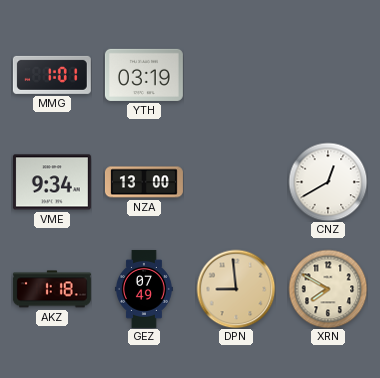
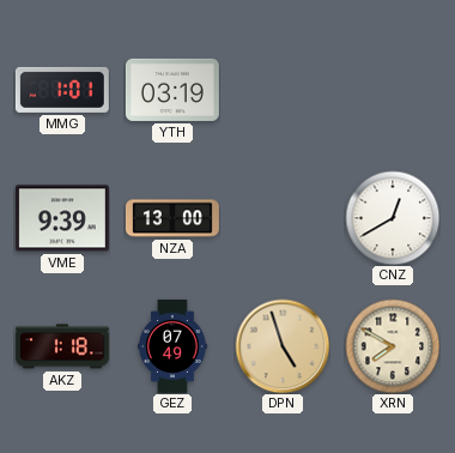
VME: 9:34 -> 9:39 (62, 218)
DPN: 8:59 -> 4:57 (283, 346)
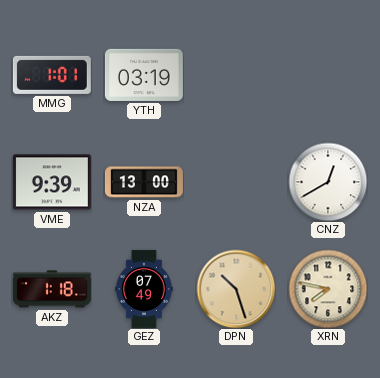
DPN: 4:57 -> 10:27 (236, 289)
XRN: 7:50 -> 7:47 (328, 289)
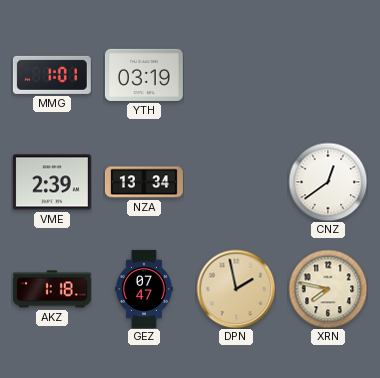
VME: 9:39 -> 2:39 (52, 182)
NZA: 13:00 -> 13:34 (144, 182)
CNZ: 12:40 -> 12:39 (328, 182)
GEZ: 07:49 -> 07:47 (144, 289)
DPN: 10:27 -> 1:58 (236, 289)
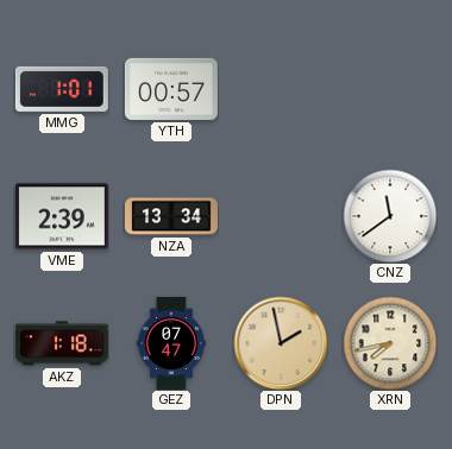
YTH: 03:19 -> 00:57 (171, 89)
CNZ: 12:39 -> 11:39 (390, 216)
XRN: 7:47 -> 7:43 (390, 343)
